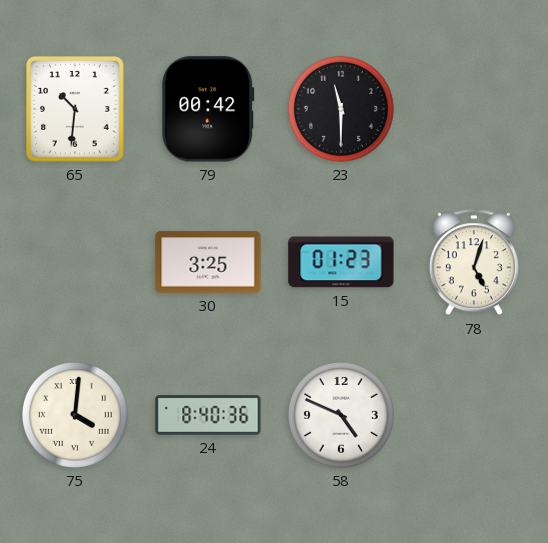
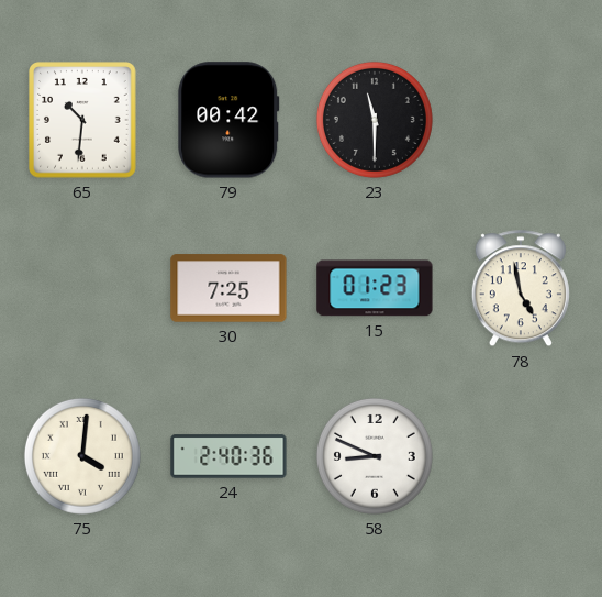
30: 3:25 -> 7:25 (228, 288)
78: 5:03 -> 4:58 (521, 289)
24: 8:40 -> 2:40 (228, 456)
58: 4:49 -> 8:49 (375, 456)
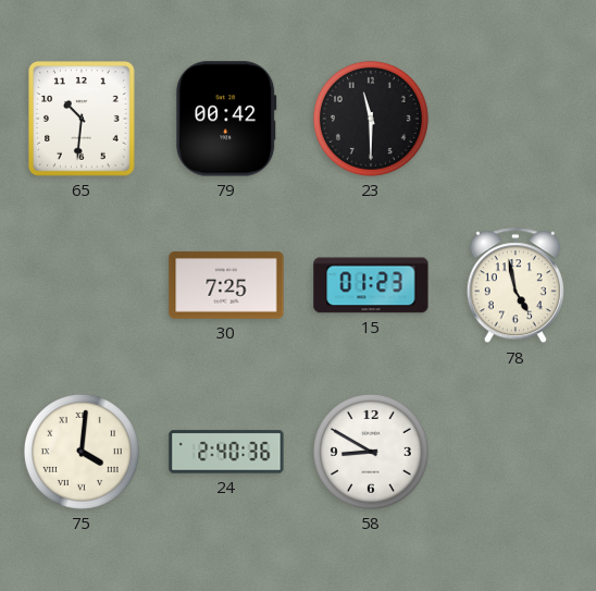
58: 8:49 -> 8:50 (371, 452)
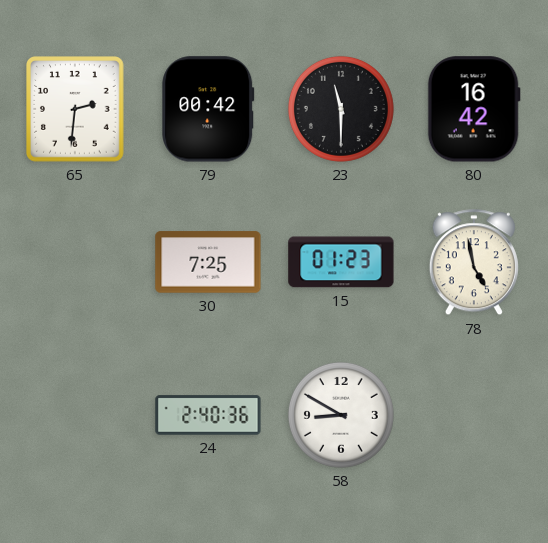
65: 10:31 -> 2:31 (76, 109)
80: none -> 16:42 (474, 109)
75: 4:01 -> none (82, 452)
